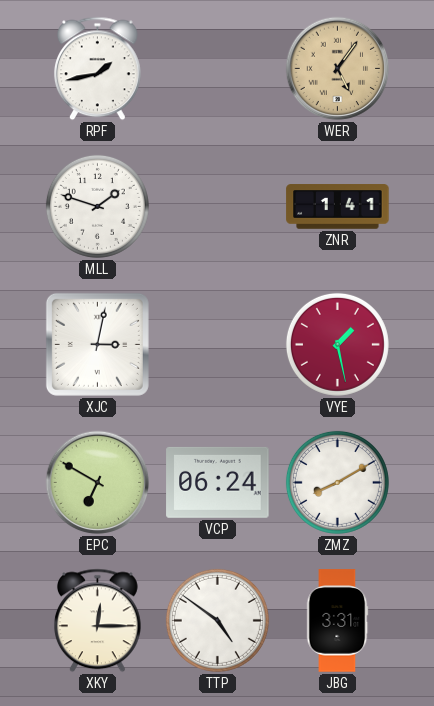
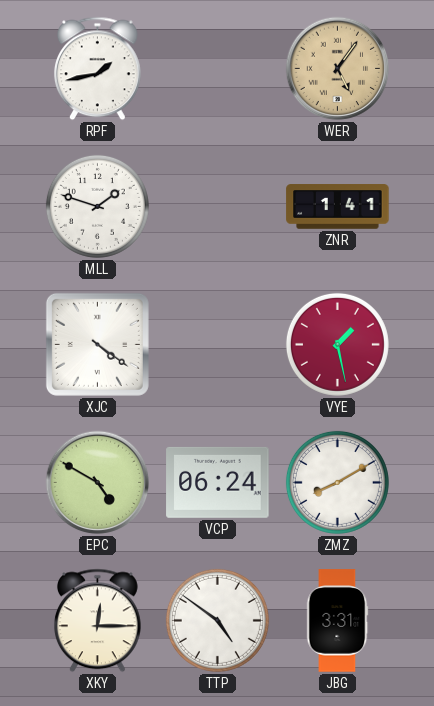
XJC: 3:02 -> 4:21 (97, 344)
EPC: 6:50 -> 4:50 (98, 483)
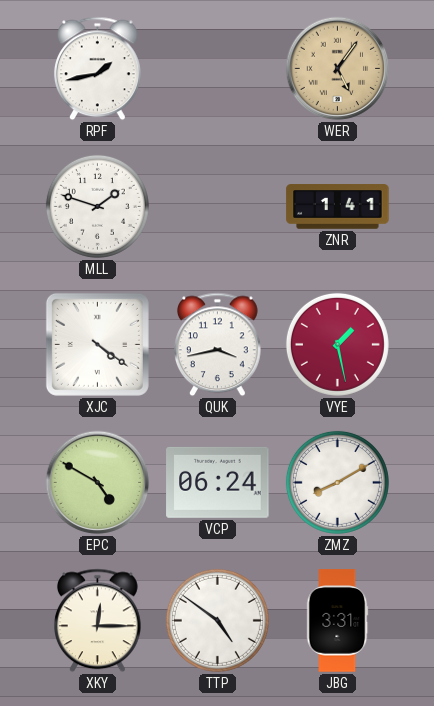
QUK: none -> 3:43 (217, 345)
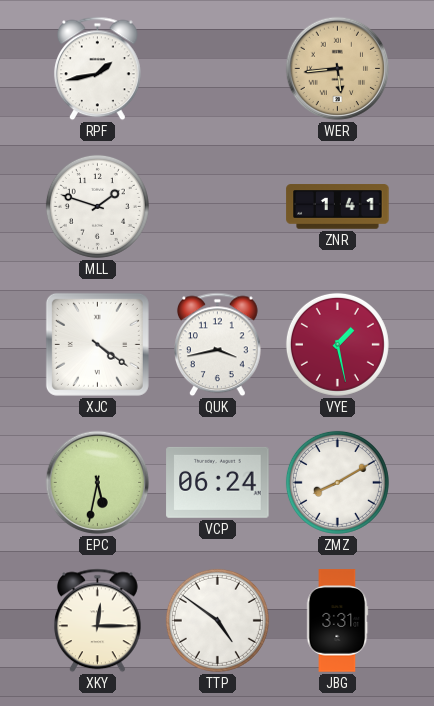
WER: 5:06 -> 5:44 (338, 69)
EPC: 4:50 -> 5:32 (98, 483)
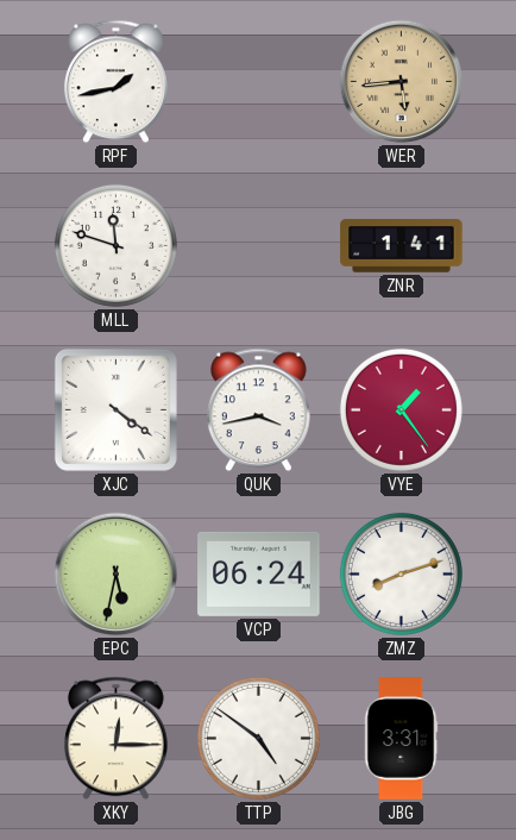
MLL: 1:48 -> 11:48 (115, 245)
VYE: 1:28 -> 1:24 (401, 409)
ZMZ: 8:10 -> 8:12 (401, 573)
